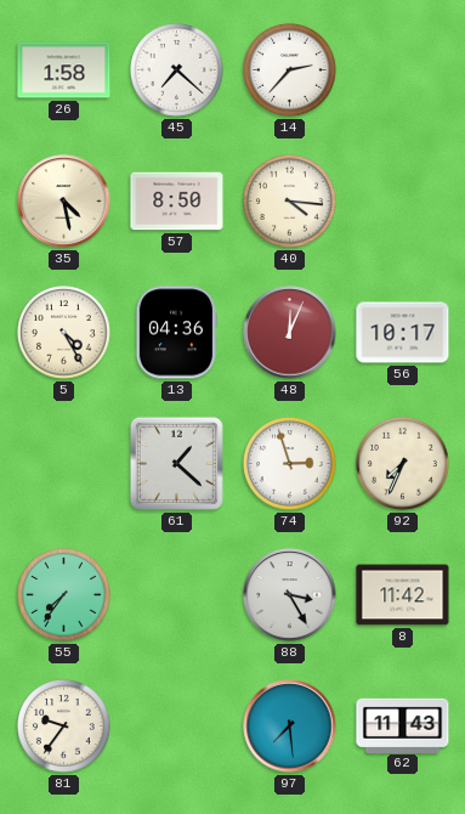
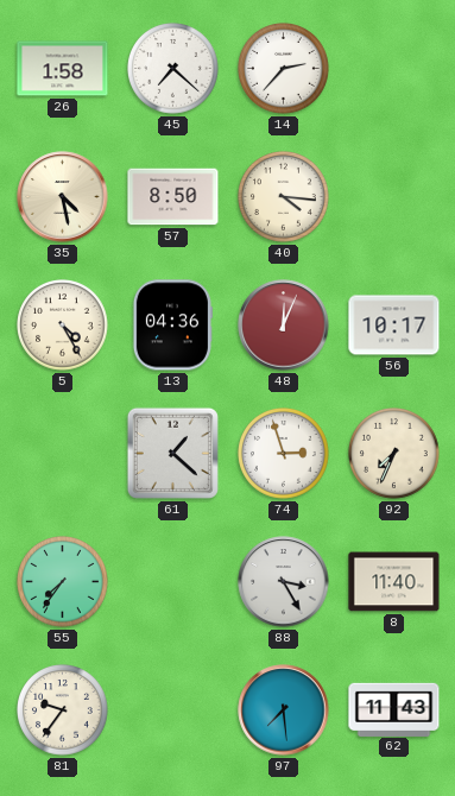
8: 11:42 -> 11:40 (394, 582)
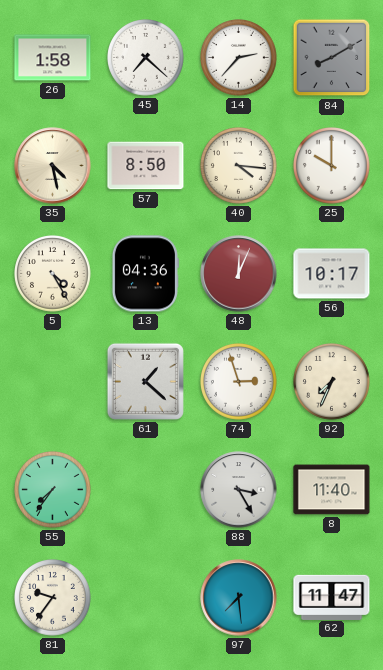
84: none -> 8:10 (332, 58)
25: none -> 10:00 (332, 166)
62: 11:43 -> 11:47 (332, 597)
